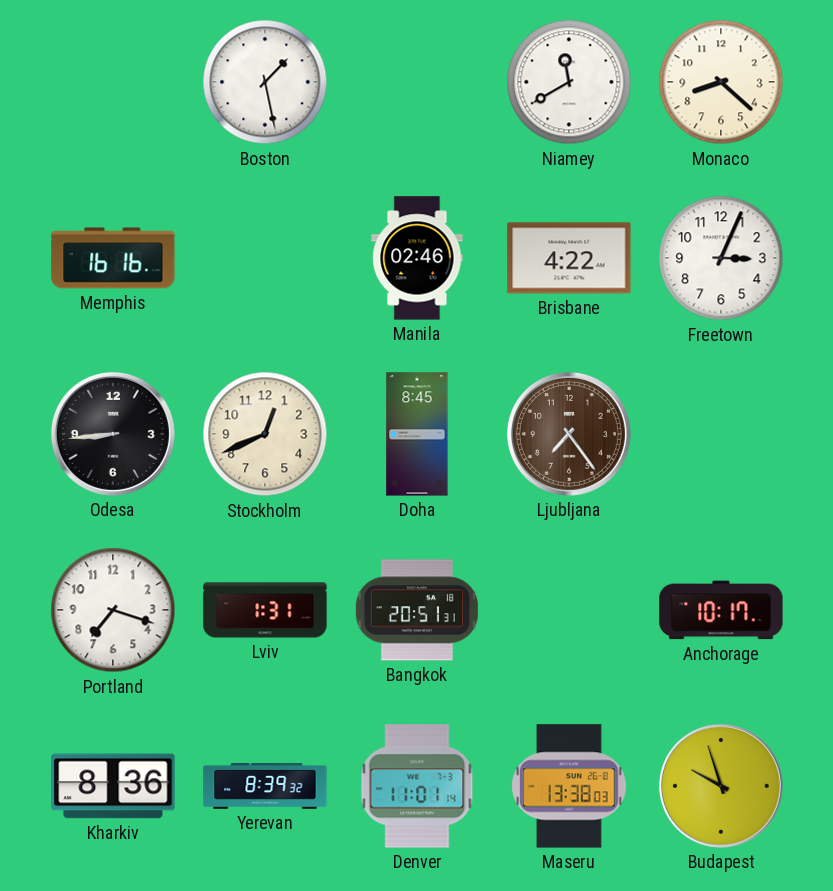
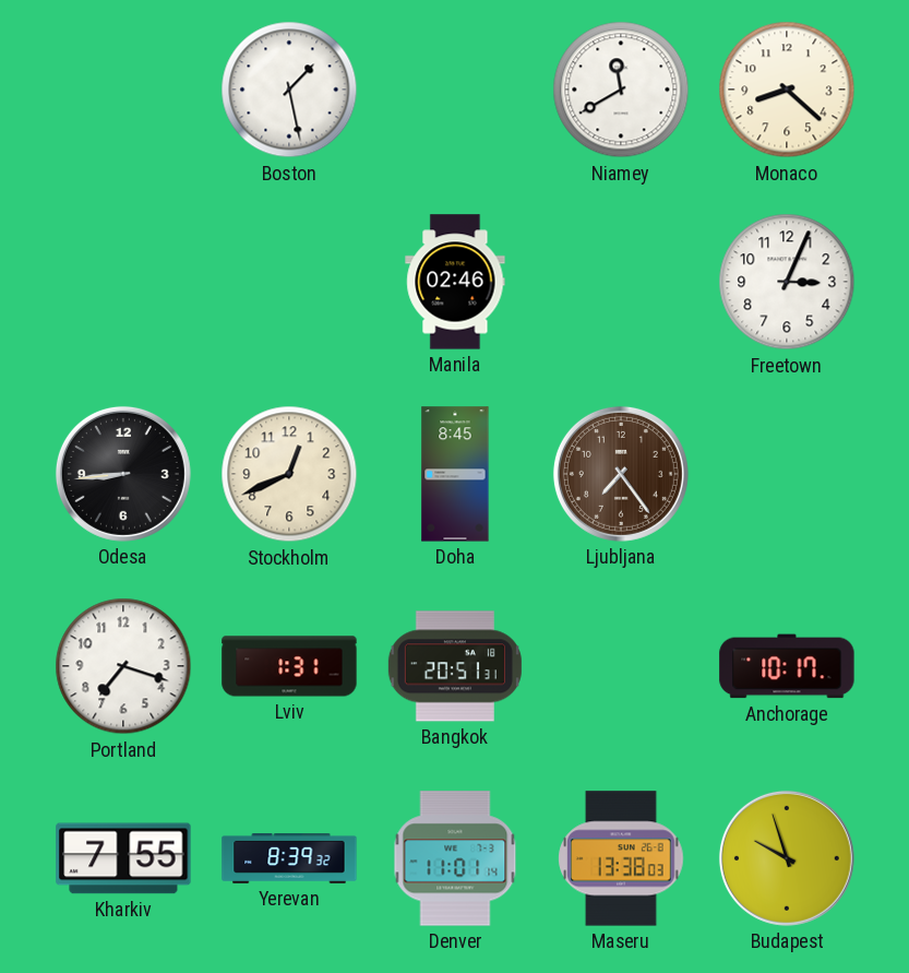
Memphis: 16:16 -> none (113, 258)
Brisbane: 4:22 -> none (569, 258)
Kharkiv: 8:36 -> 7:55 (123, 858)
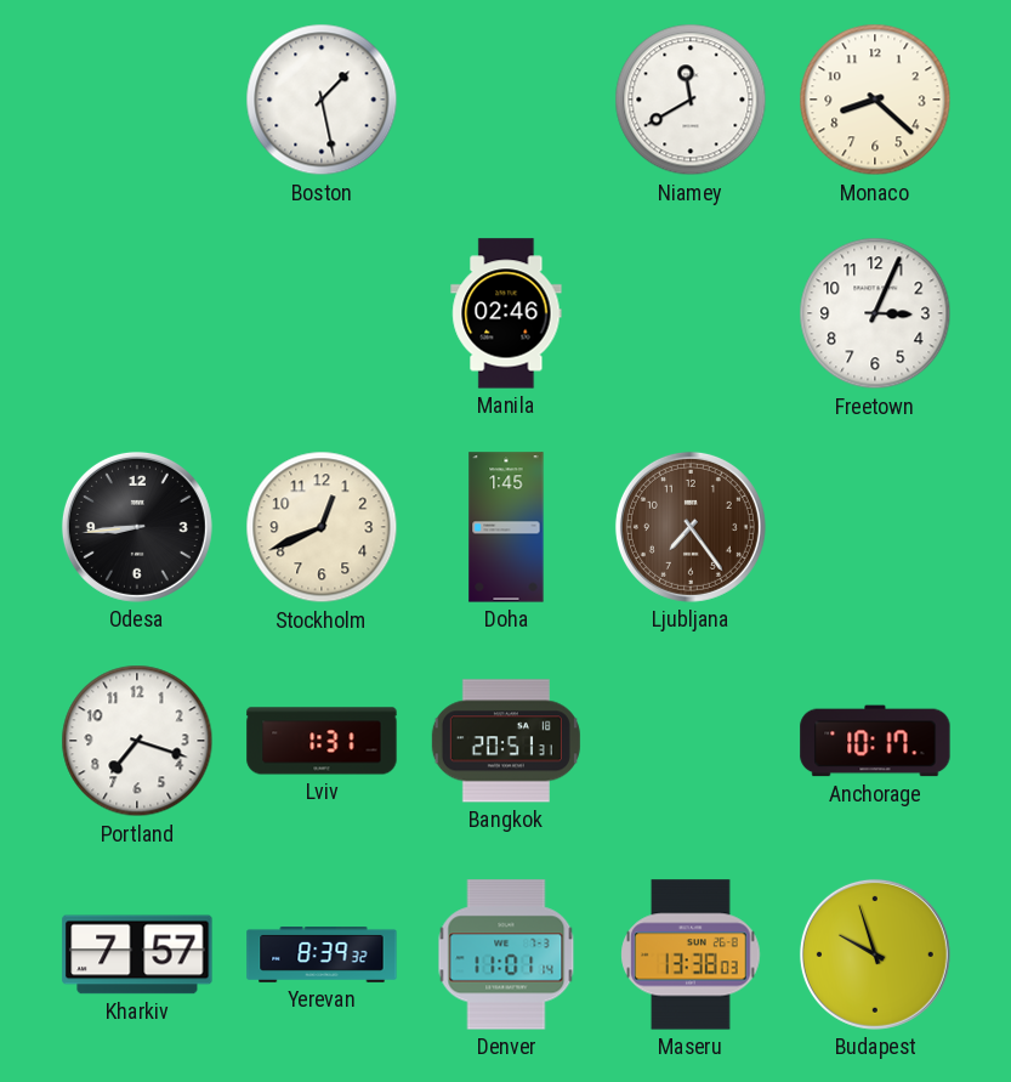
Doha: 8:45 -> 1:45 (506, 527)
Kharkiv: 7:55 -> 7:57 (137, 954)
